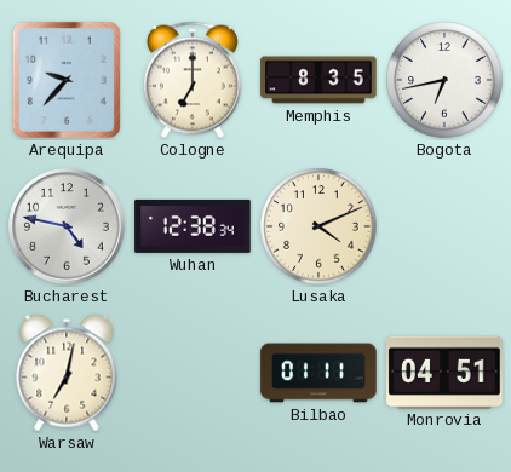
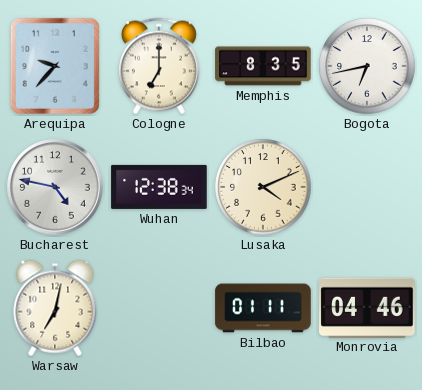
Monrovia: 04:51 -> 04:46 (367, 307)
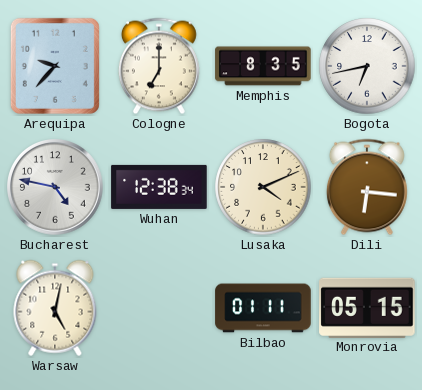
Dili: none -> 6:16 (367, 187)
Warsaw: 7:02 -> 5:02 (55, 308)
Monrovia: 04:46 -> 05:15 (367, 307)
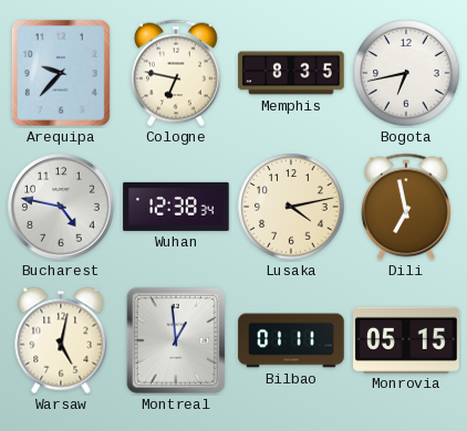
Cologne: 7:00 -> 6:47 (176, 73)
Lusaka: 4:11 -> 4:13 (291, 207)
Dili: 6:16 -> 6:58 (406, 207)
Montreal: none -> 12:59 (176, 340)
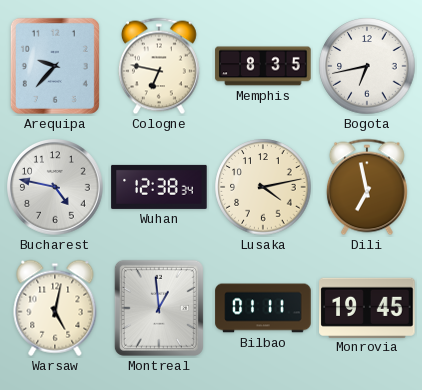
Monrovia: 05:15 -> 19:45 (367, 307)
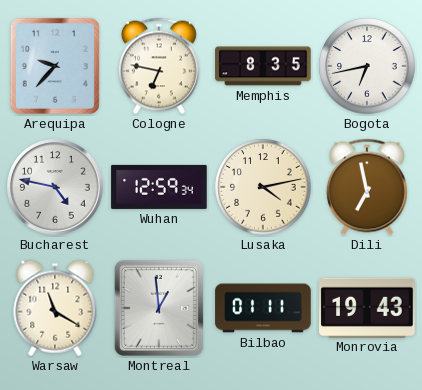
Wuhan: 12:38 -> 12:59 (159, 187)
Warsaw: 5:02 -> 11:20 (55, 308)
Monrovia: 19:45 -> 19:43 (367, 307)
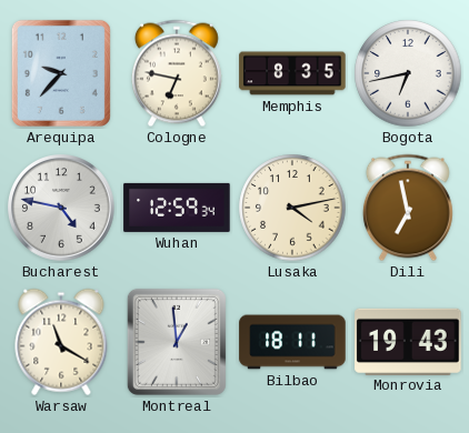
Bilbao: 01:11 -> 18:11 (292, 342)
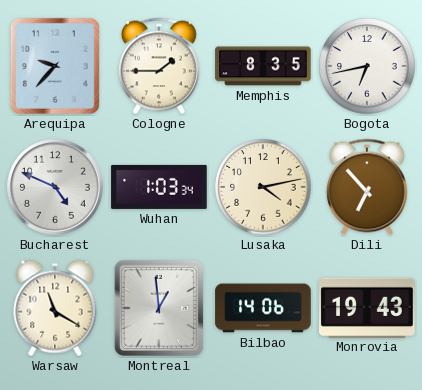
Cologne: 6:47 -> 1:45 (159, 66)
Bucharest: 4:47 -> 4:49 (56, 188)
Wuhan: 12:59 -> 1:03 (159, 187)
Dili: 6:58 -> 6:53 (367, 187)
Bilbao: 18:11 -> 14:06 (263, 308)
